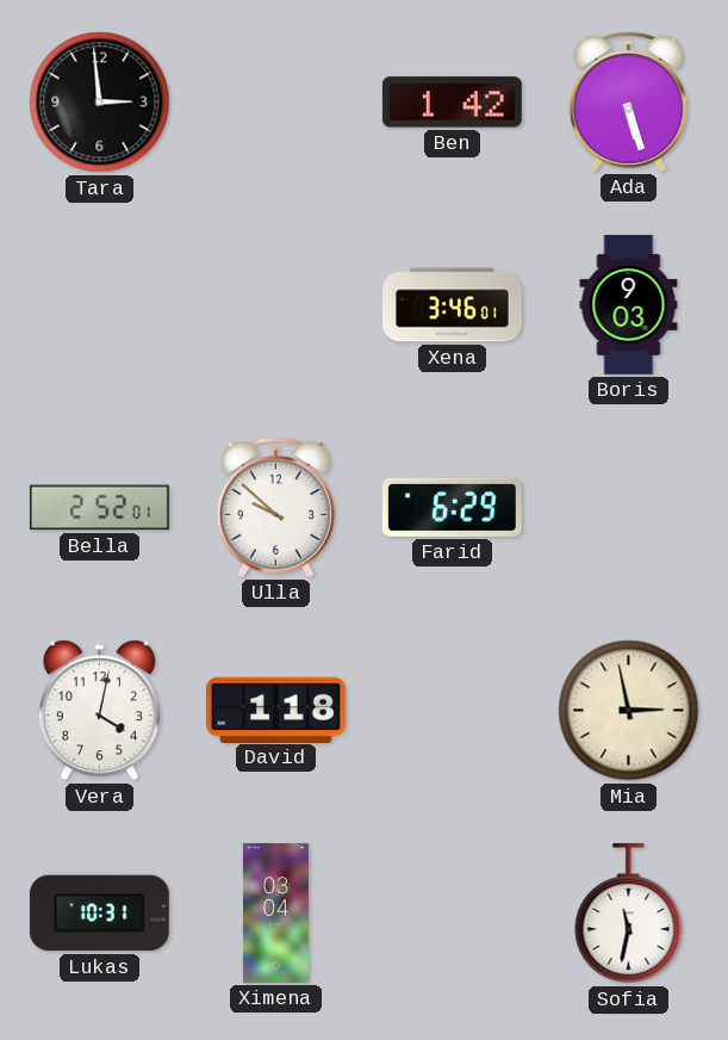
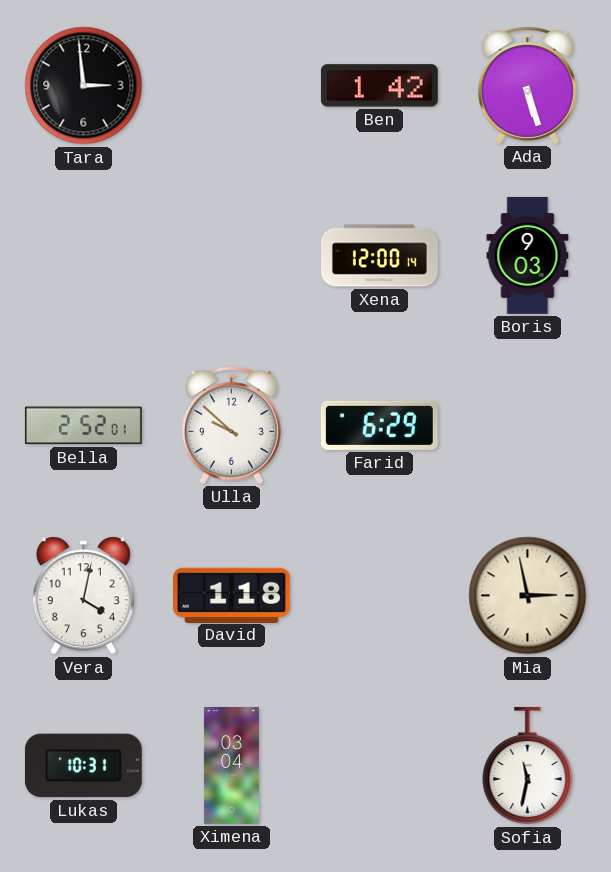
Xena: 3:46 -> 12:00 (380, 256)
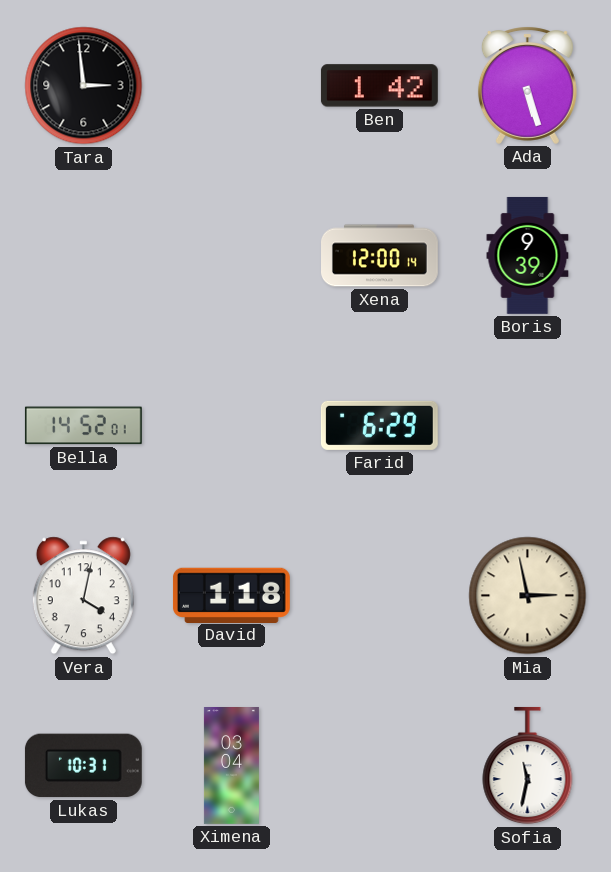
Boris: 9:03 -> 9:39 (528, 255)
Bella: 2:52 -> 14:52 (83, 426)
Ulla: 9:52 -> none (231, 425)
